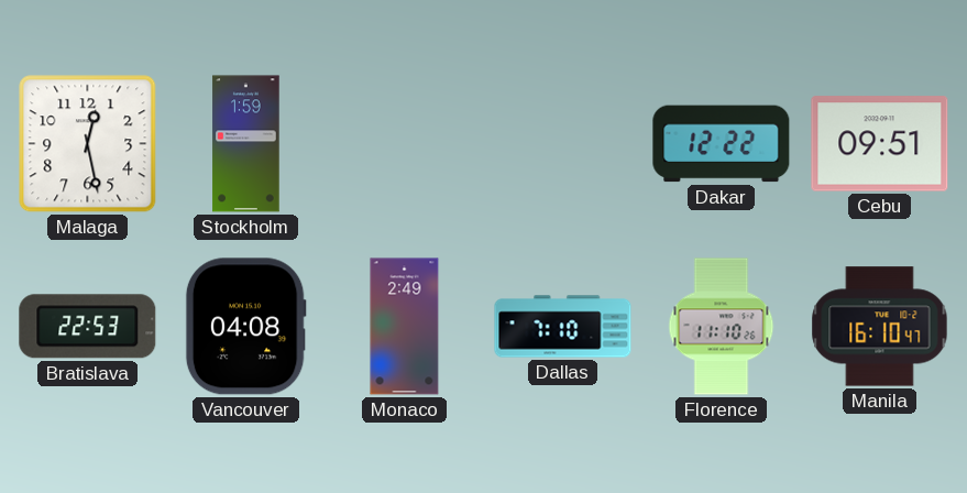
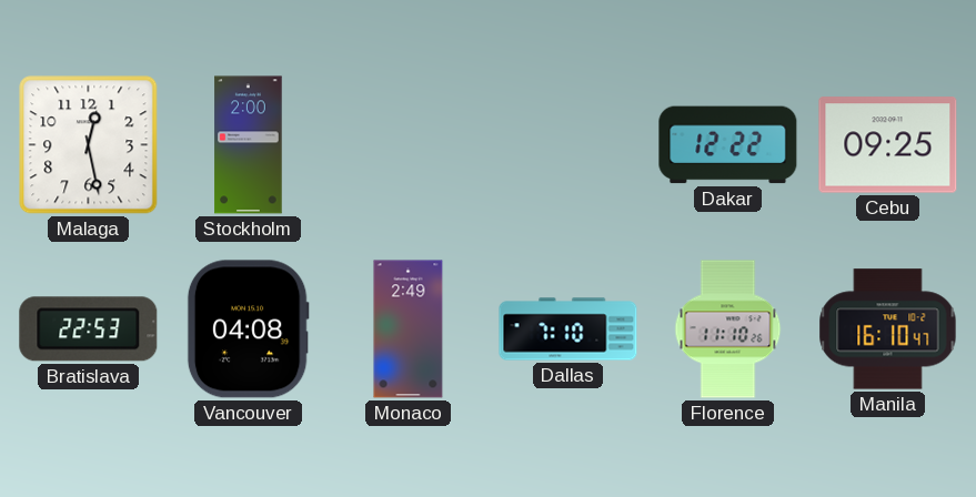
Stockholm: 1:59 -> 2:00 (249, 145)
Cebu: 09:51 -> 09:25 (888, 145)
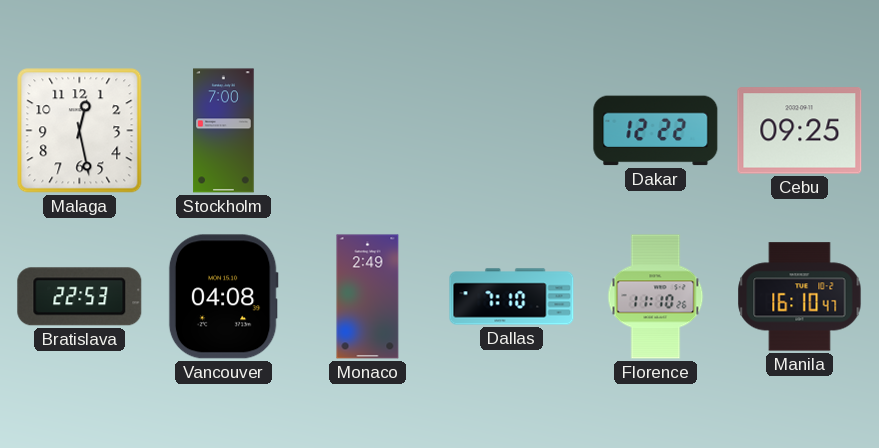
Stockholm: 2:00 -> 7:00 (224, 131)
